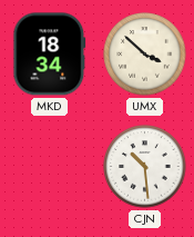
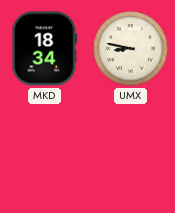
UMX: 3:52 -> 8:47 (131, 49)
CJN: 10:29 -> none (145, 167)
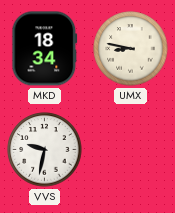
VVS: none -> 9:32 (45, 150)
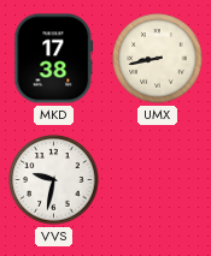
MKD: 18:34 -> 17:38 (54, 59)
UMX: 8:47 -> 8:43 (158, 59)
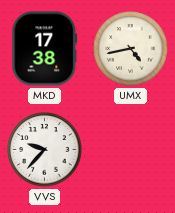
UMX: 8:43 -> 4:43 (131, 49)
VVS: 9:32 -> 9:37 (45, 150)
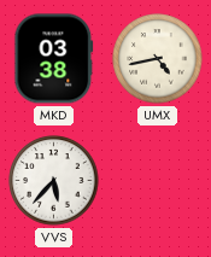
MKD: 17:38 -> 03:38 (54, 59)
VVS: 9:37 -> 5:37 (54, 181)
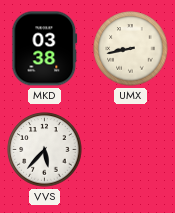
UMX: 4:43 -> 8:43 (131, 49)
